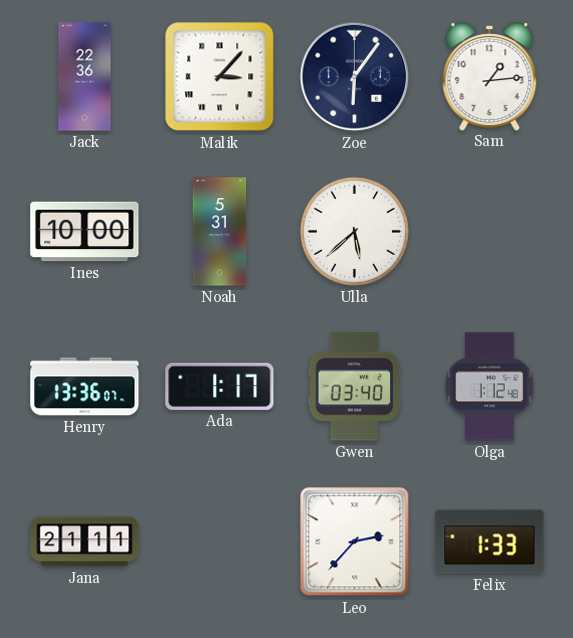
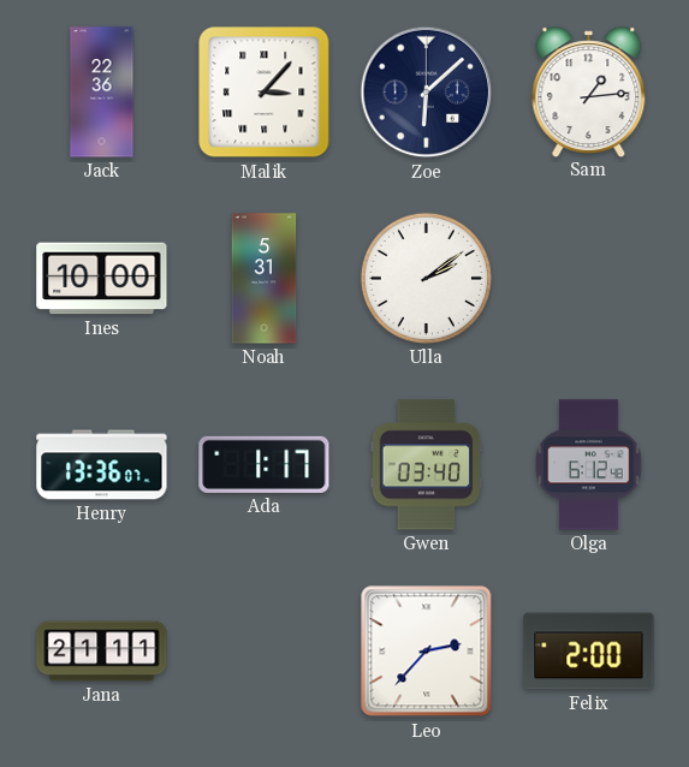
Zoe: 6:06 -> 6:08 (427, 93)
Ulla: 5:38 -> 2:09 (426, 278)
Olga: 1:12 -> 6:12 (589, 465)
Felix: 1:33 -> 2:00 (589, 652)
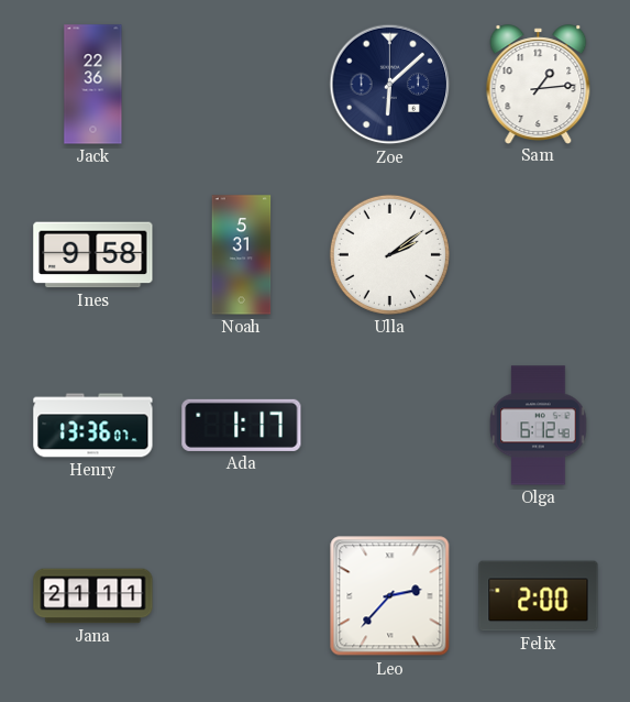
Malik: 3:07 -> none (265, 93)
Ines: 10:00 -> 9:58 (93, 255)
Gwen: 03:40 -> none (427, 465)
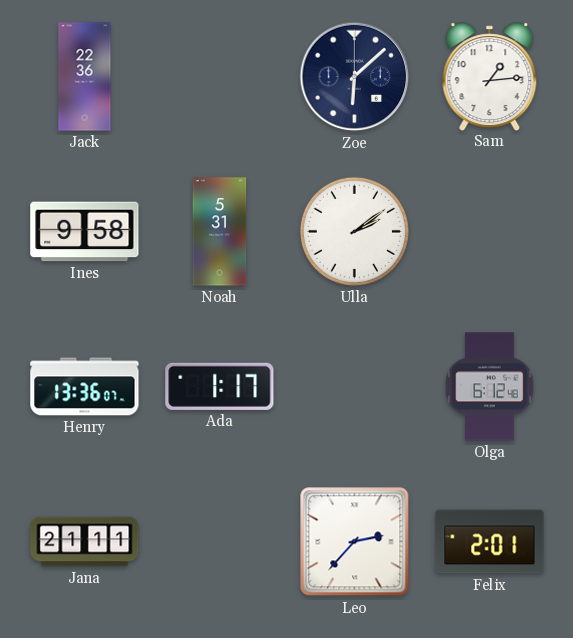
Felix: 2:00 -> 2:01 (490, 542)
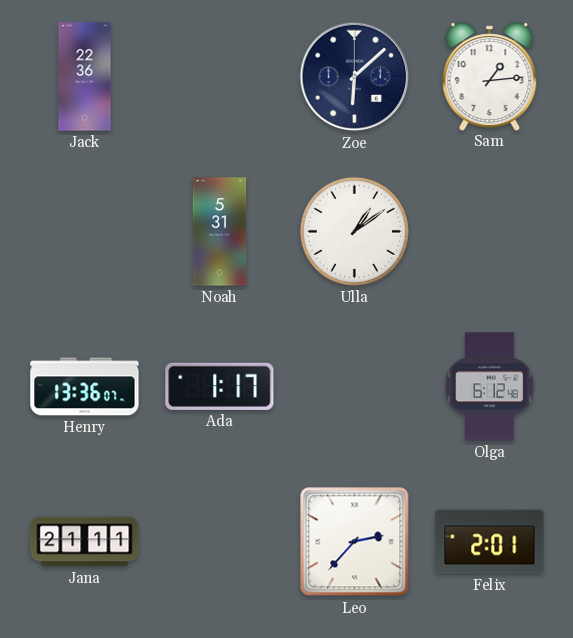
Ines: 9:58 -> none (85, 232)
Ulla: 2:09 -> 1:09 (354, 231)
